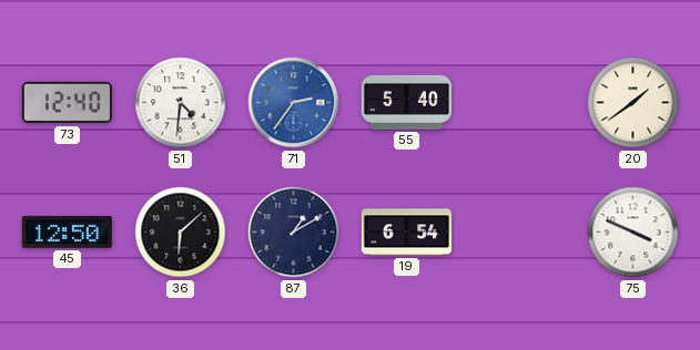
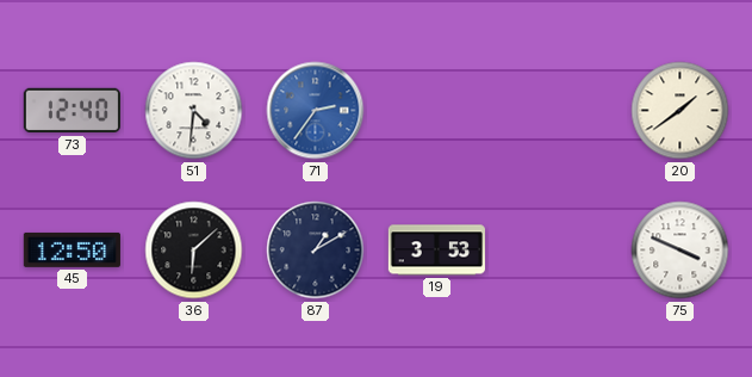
55: 5:40 -> none (406, 102)
19: 6:54 -> 3:53 (436, 251)
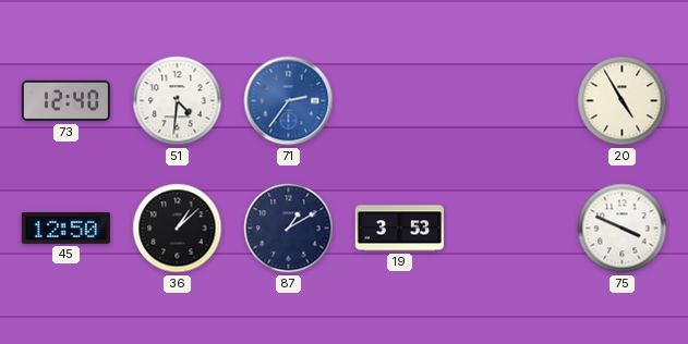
20: 1:39 -> 4:55 (623, 101)
36: 6:08 -> 1:08 (178, 229)
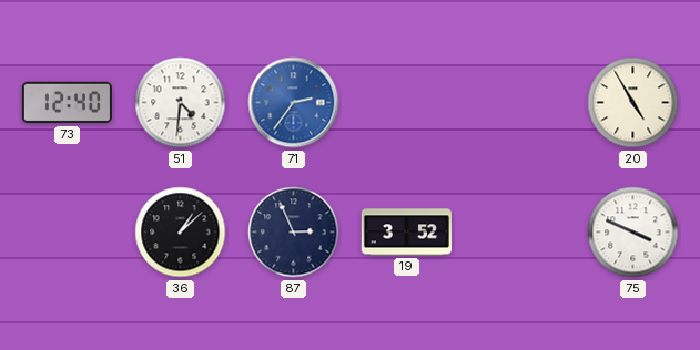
45: 12:50 -> none (65, 228)
87: 1:10 -> 2:56 (294, 233)
19: 3:53 -> 3:52 (406, 233)
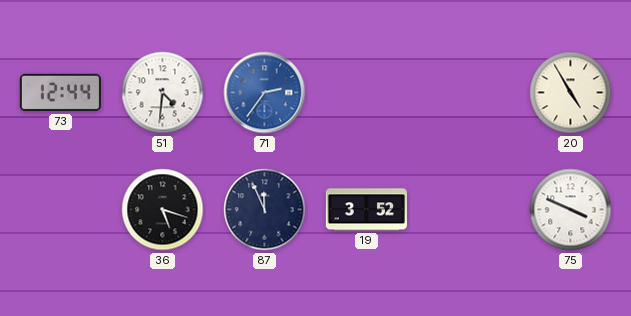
73: 12:40 -> 12:44 (60, 93)
36: 1:08 -> 5:18 (163, 210)
87: 2:56 -> 11:56 (265, 210)
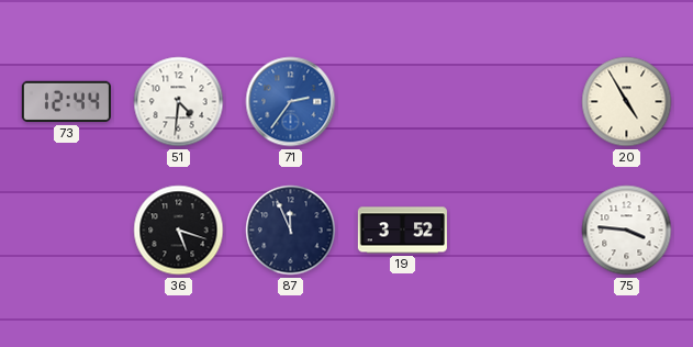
75: 3:49 -> 3:46 (627, 231)
